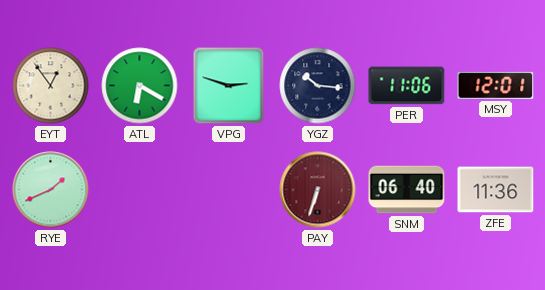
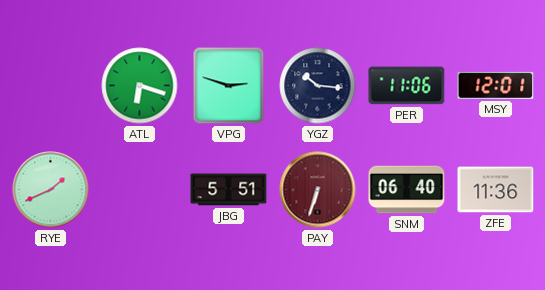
EYT: 12:54 -> none (51, 86)
ATL: 6:20 -> 6:18 (140, 86)
JBG: none -> 5:51 (229, 190)
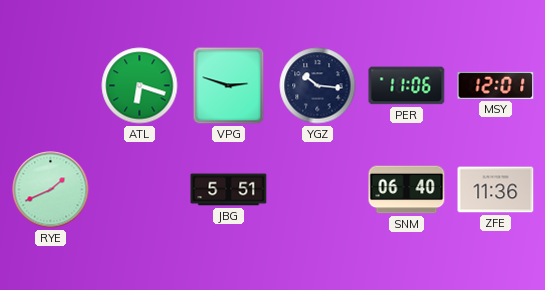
PAY: 6:33 -> none (318, 190)
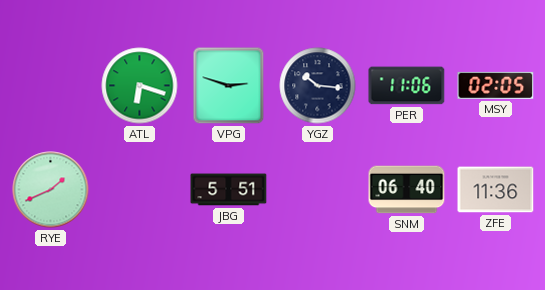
MSY: 12:01 -> 02:05 (496, 85)
